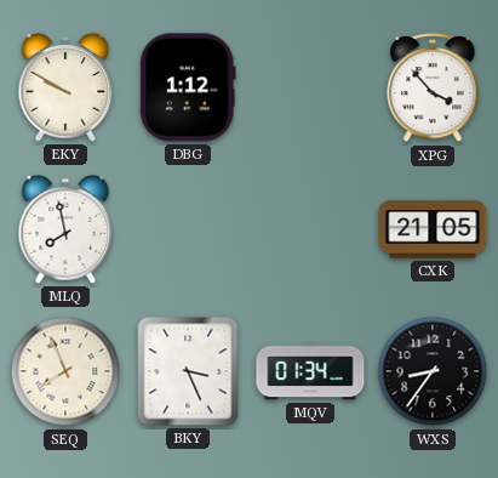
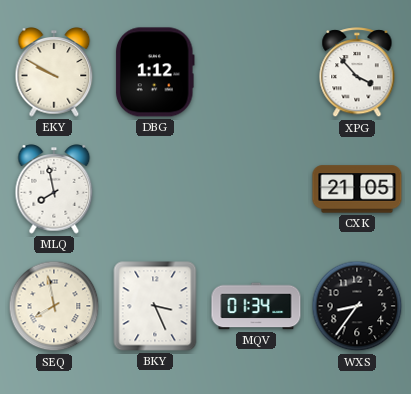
SEQ: 7:56 -> 7:58 (54, 306)
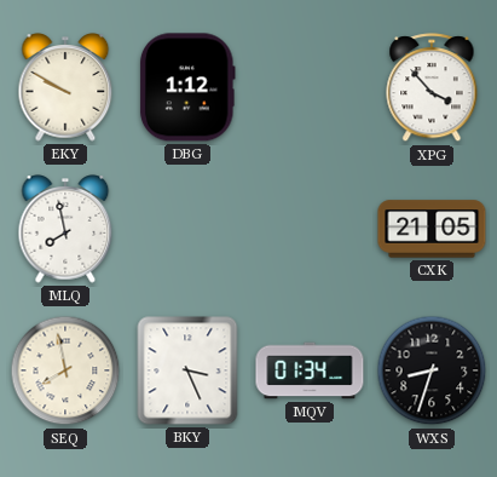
WXS: 8:36 -> 8:33 (432, 370)
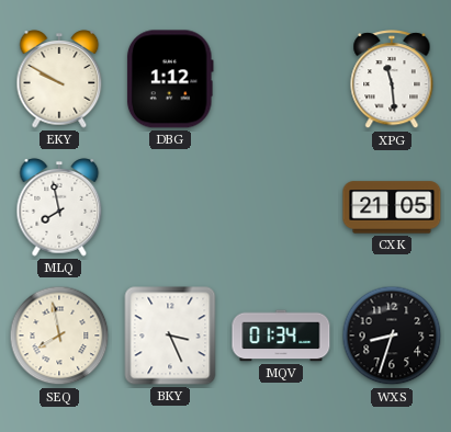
XPG: 3:53 -> 11:29 (392, 80)
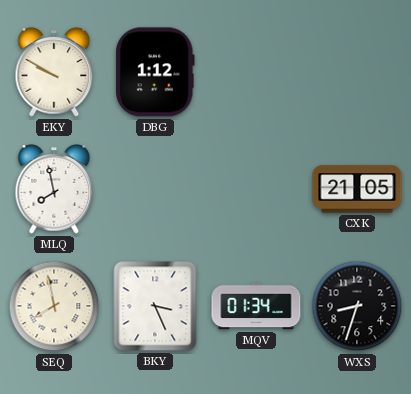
XPG: 11:29 -> none (392, 80)
